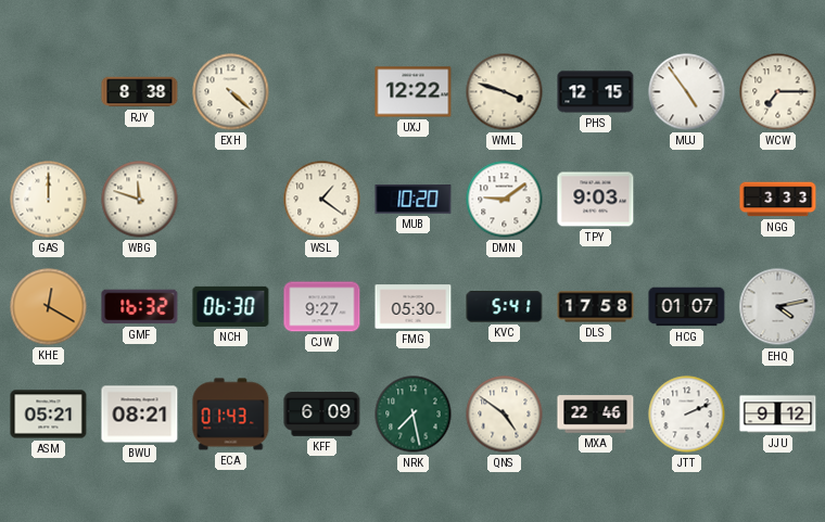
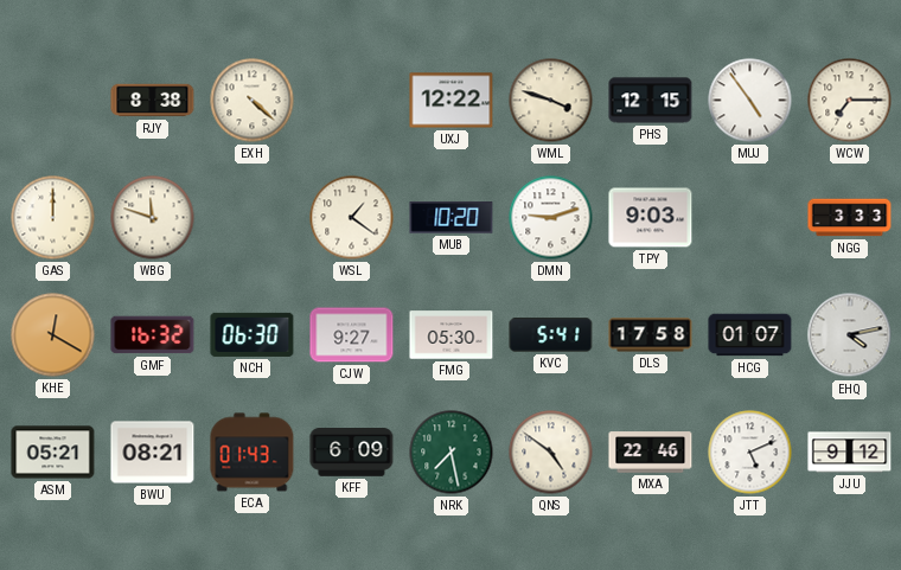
DMN: 9:09 -> 9:12 (551, 218)
JTT: 2:11 -> 5:11 (750, 453)
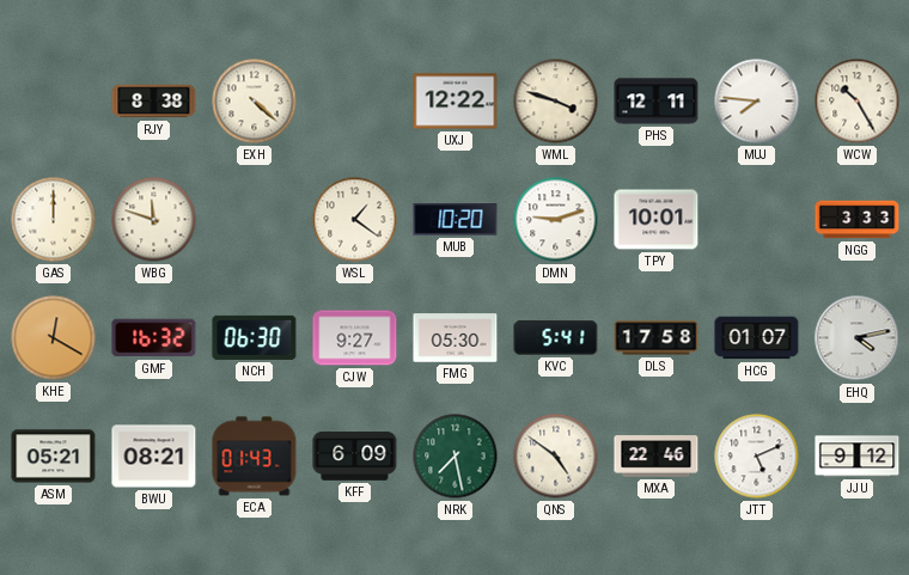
PHS: 12:15 -> 12:11 (657, 102)
MUJ: 4:54 -> 7:46 (757, 102)
WCW: 7:15 -> 10:25 (858, 102)
TPY: 9:03 -> 10:01 (657, 220)
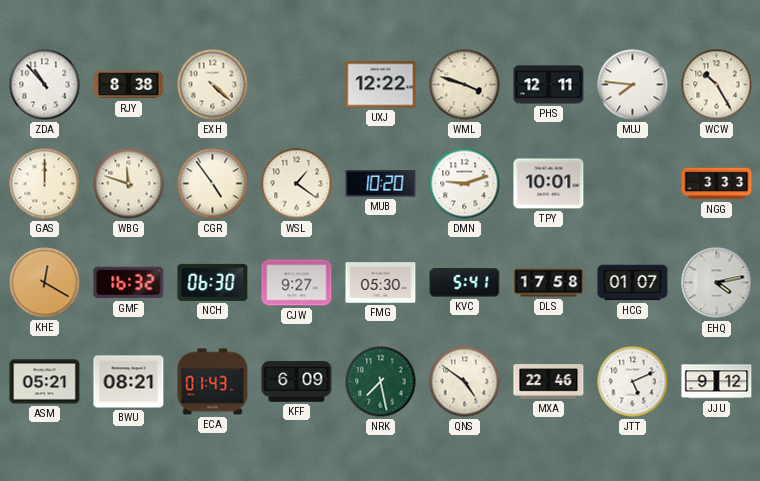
ZDA: none -> 10:53 (45, 85)
CGR: none -> 4:54 (213, 184)
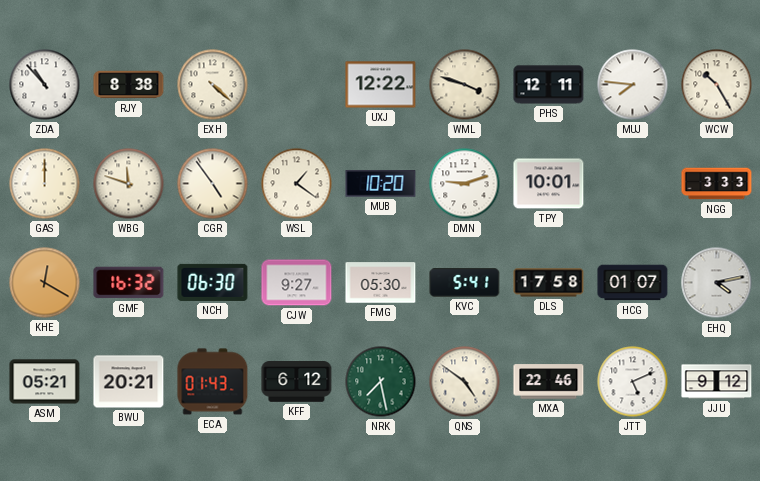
BWU: 08:21 -> 20:21 (129, 382)
KFF: 6:09 -> 6:12 (297, 382)
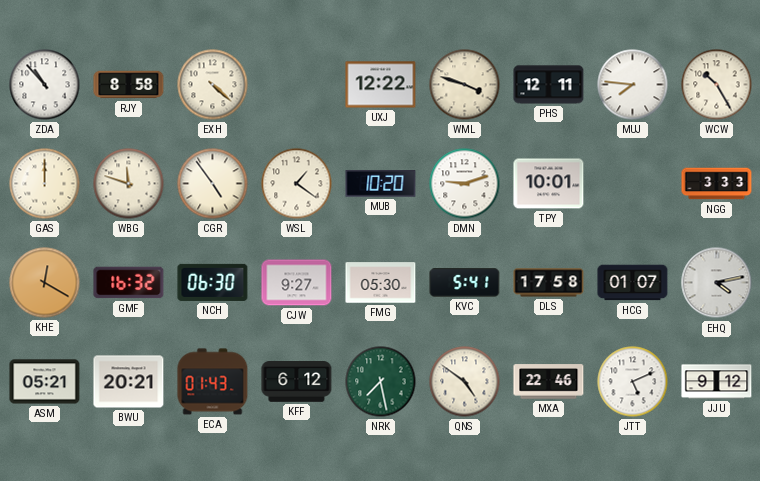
RJY: 8:38 -> 8:58 (129, 85)
